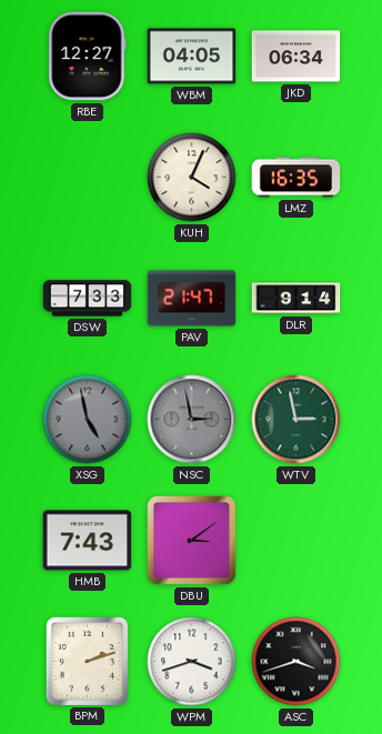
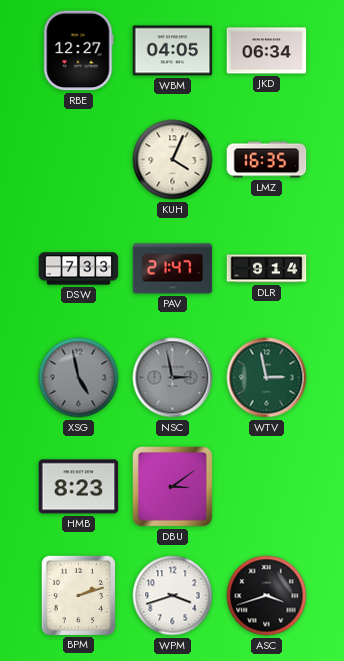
HMB: 7:43 -> 8:23 (79, 487)
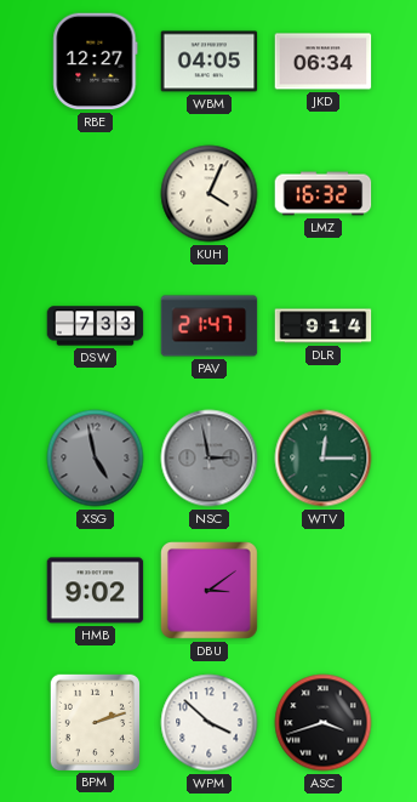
LMZ: 16:35 -> 16:32 (324, 194)
WTV: 2:58 -> 12:15 (324, 459)
HMB: 8:23 -> 9:02 (96, 591)
WPM: 3:42 -> 3:52 (210, 723)
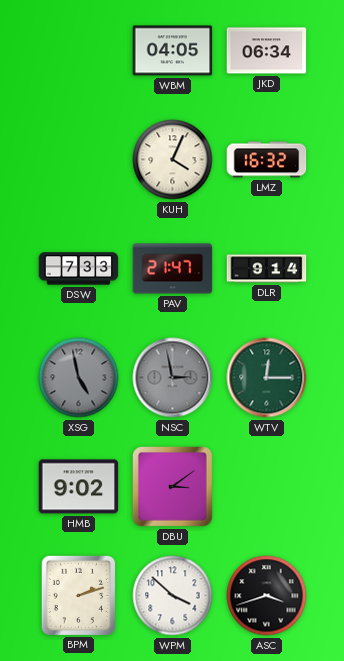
RBE: 12:27 -> none (96, 62)
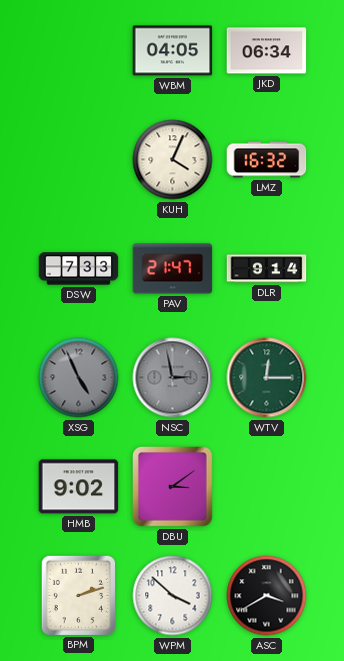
XSG: 4:58 -> 4:56 (79, 378)
ASC: 3:42 -> 3:40 (267, 596)
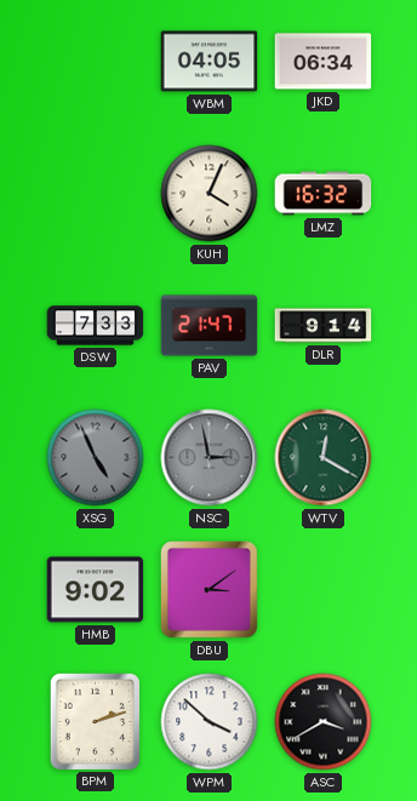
WTV: 12:15 -> 12:20 (324, 458)
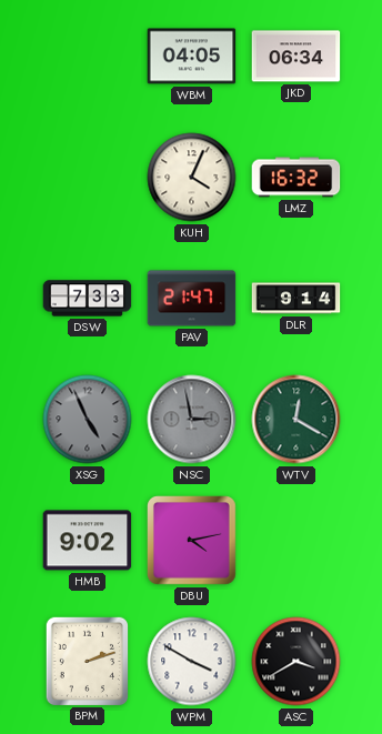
DBU: 3:09 -> 4:13 (192, 541)
WPM: 3:52 -> 3:50 (192, 662)
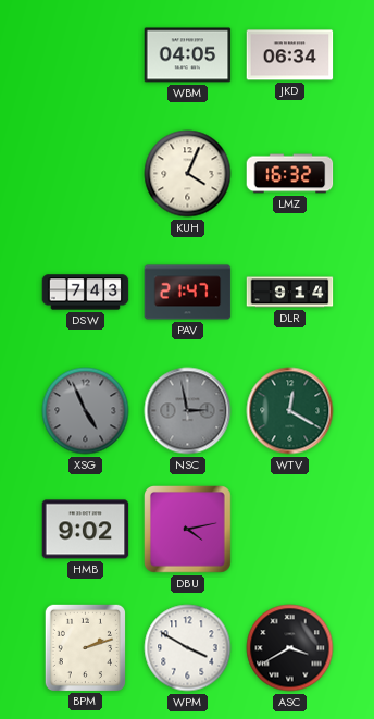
DSW: 7:33 -> 7:43 (86, 293)
